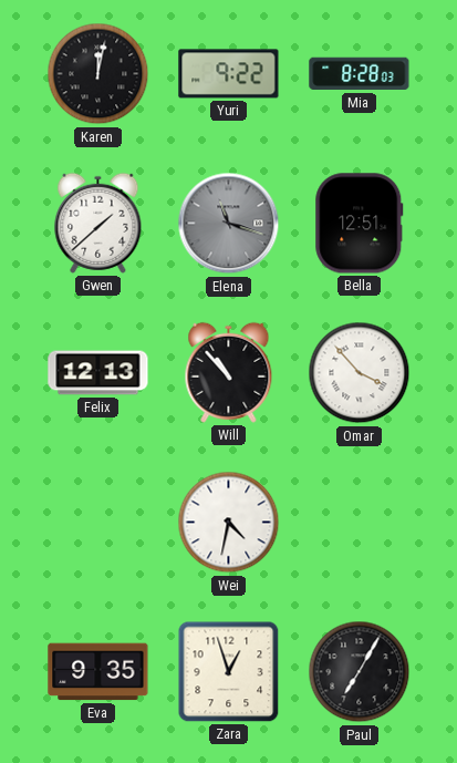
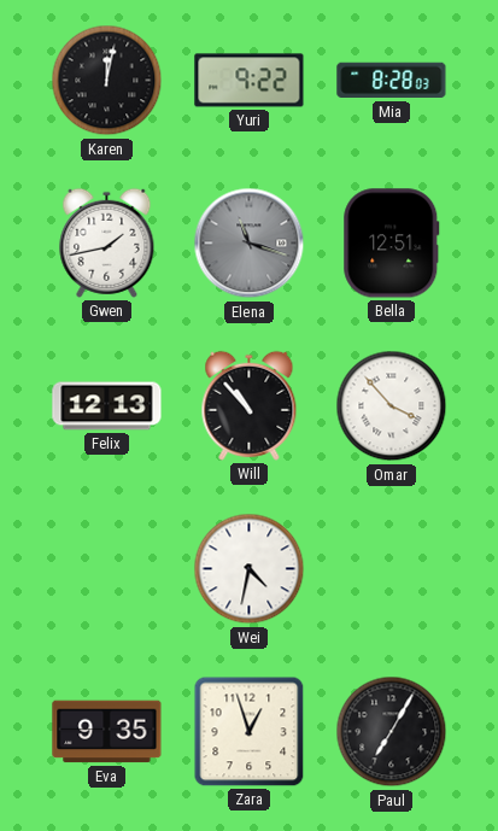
Gwen: 1:38 -> 1:43 (107, 242)
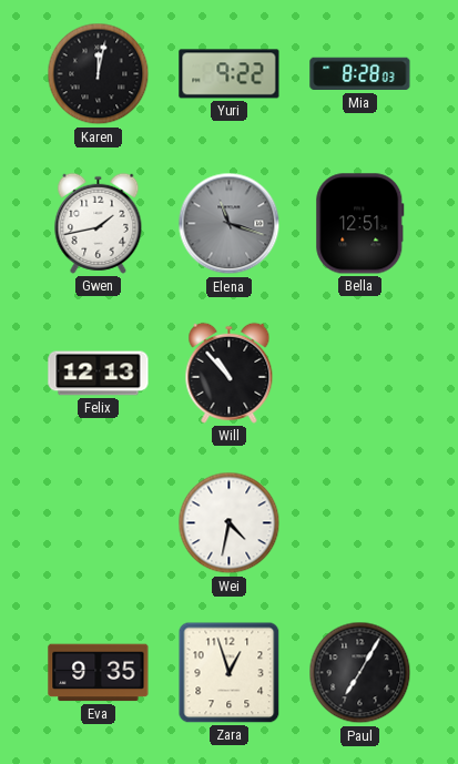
Omar: 3:53 -> none (392, 406)
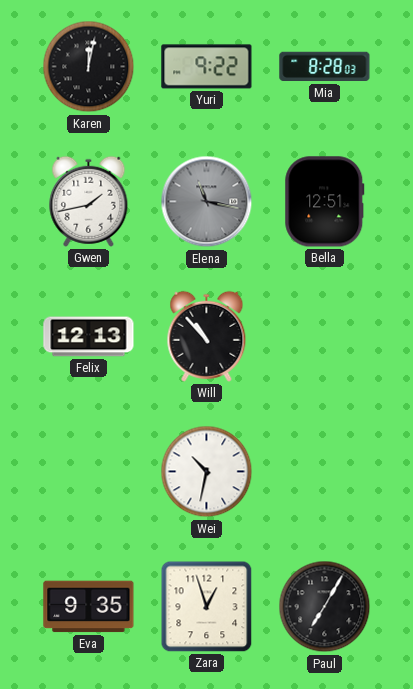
Elena: 11:18 -> 11:17 (207, 202)
Wei: 4:32 -> 10:32 (207, 472)
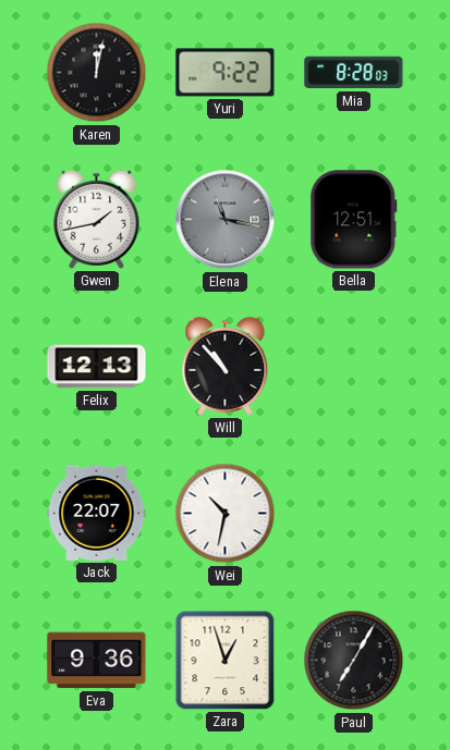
Jack: none -> 22:07 (97, 513)
Eva: 9:35 -> 9:36 (97, 661)
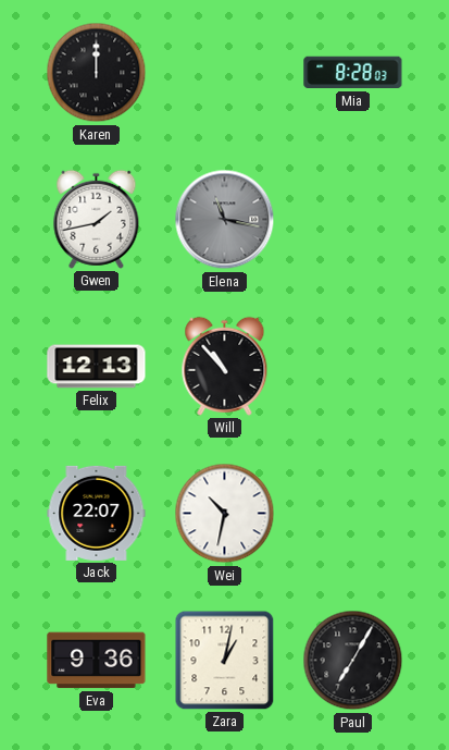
Karen: 12:02 -> 12:00 (97, 73)
Yuri: 9:22 -> none (226, 73)
Bella: 12:51 -> none (354, 220)
Zara: 12:57 -> 1:02 (225, 661)
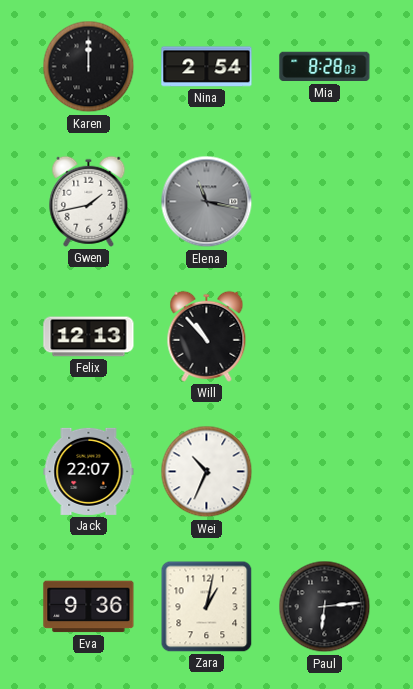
Nina: none -> 2:54 (207, 67)
Wei: 10:32 -> 10:34 (207, 472)
Paul: 7:05 -> 6:14 (325, 607)
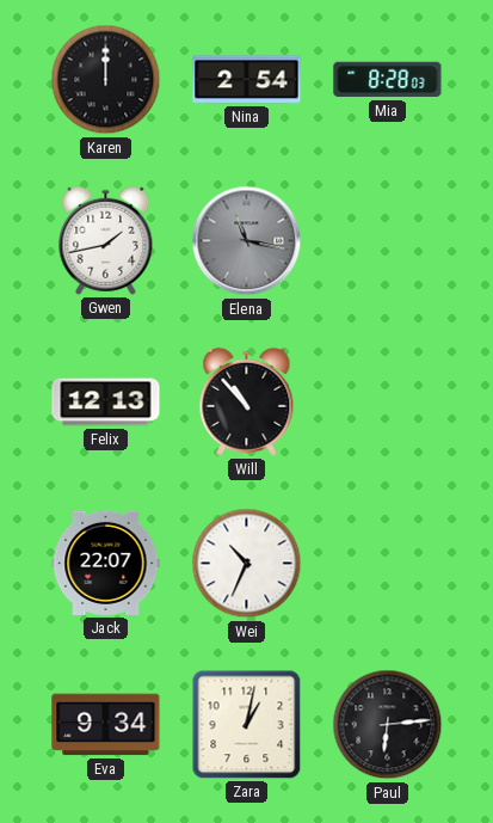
Eva: 9:36 -> 9:34 (106, 725)
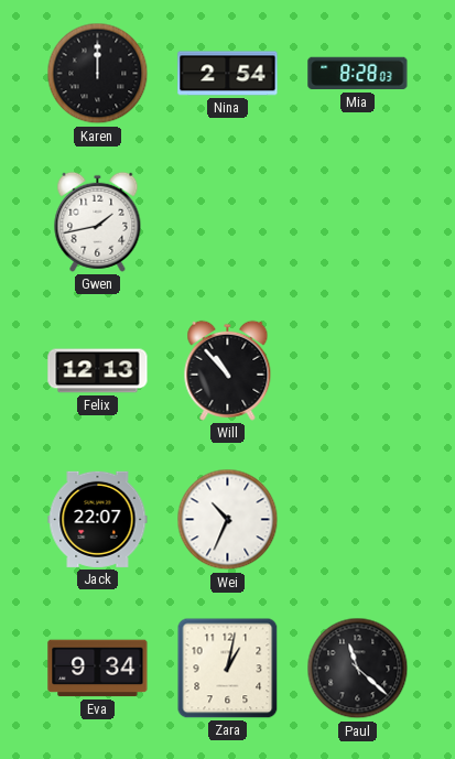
Elena: 11:17 -> none (247, 241)
Paul: 6:14 -> 11:22 (358, 669)
